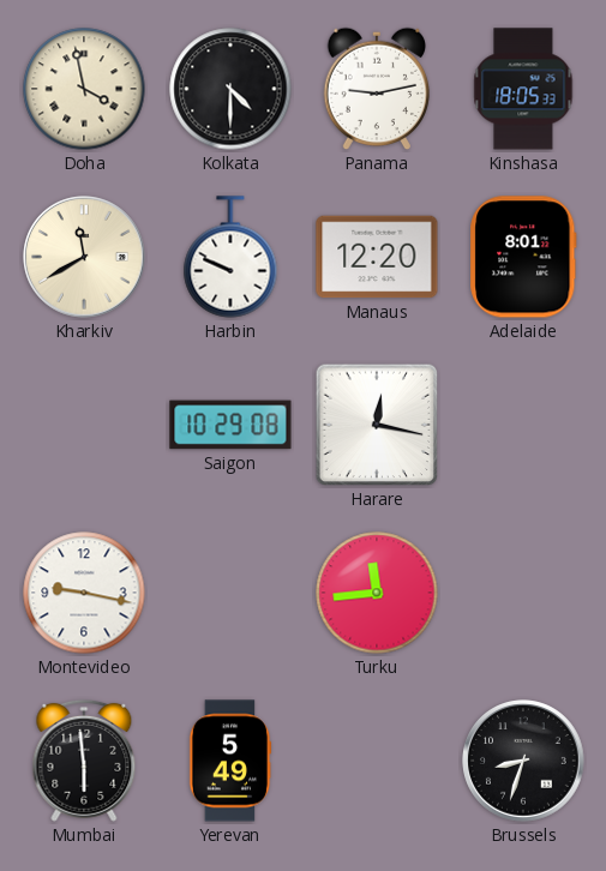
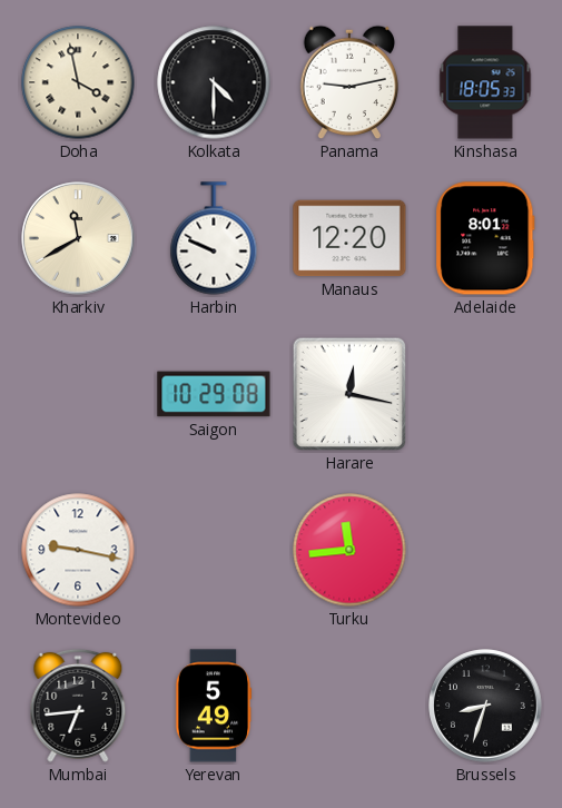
Mumbai: 5:59 -> 6:44 (78, 706)
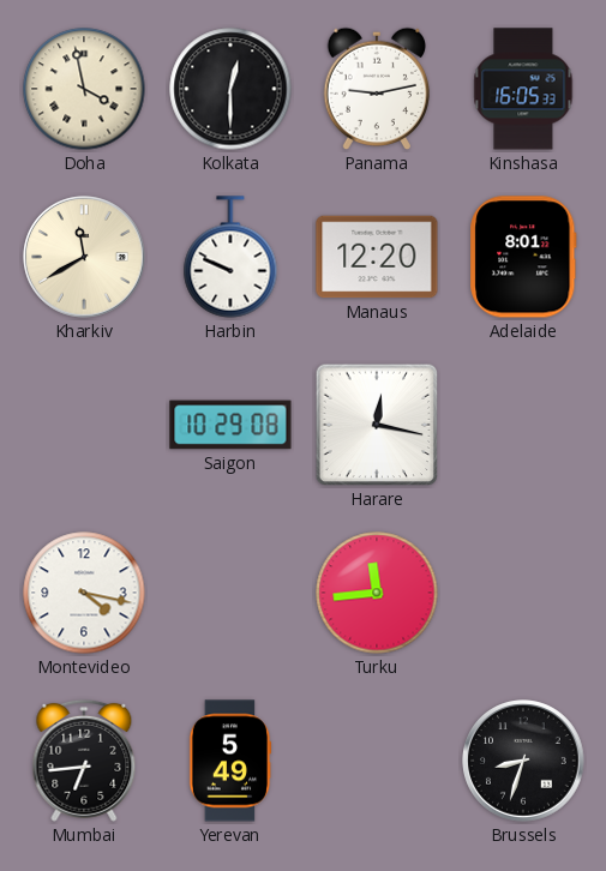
Kolkata: 4:30 -> 12:30 (230, 89)
Kinshasa: 18:05 -> 16:05 (523, 89)
Montevideo: 9:17 -> 4:17 (84, 593)
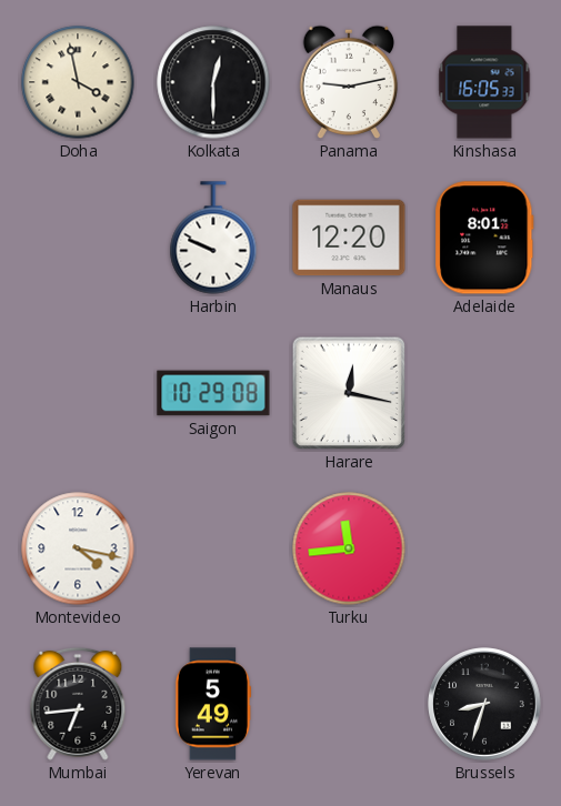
Kharkiv: 11:40 -> none (84, 257)
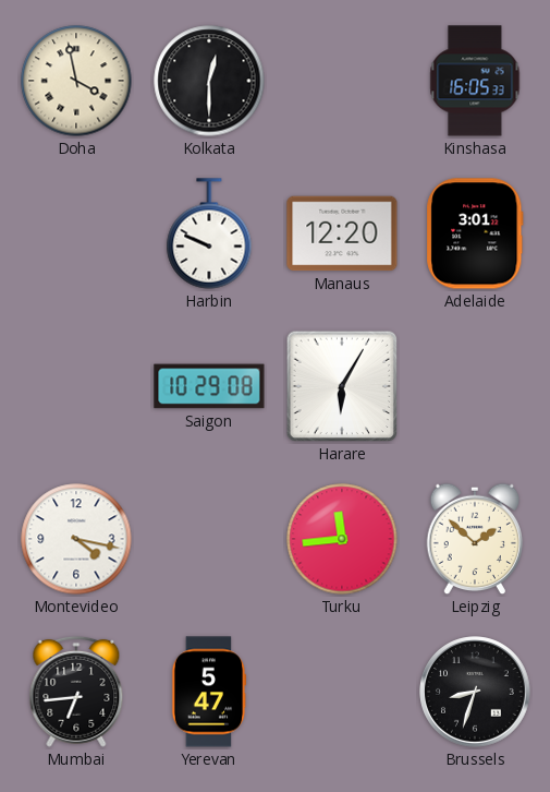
Panama: 9:13 -> none (349, 82)
Adelaide: 8:01 -> 3:01 (475, 233)
Harare: 12:17 -> 6:05 (342, 386)
Leipzig: none -> 1:52 (475, 539)
Yerevan: 5:49 -> 5:47 (209, 692)
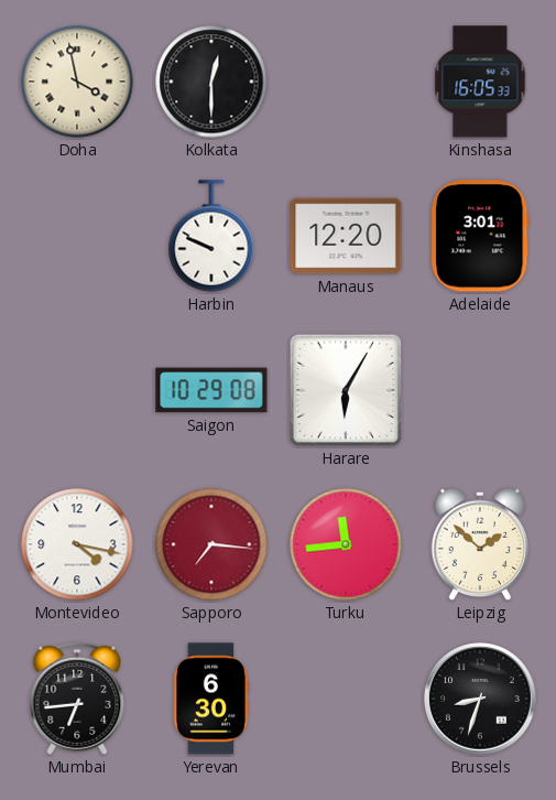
Sapporo: none -> 7:16 (211, 544)
Yerevan: 5:47 -> 6:30 (211, 699)
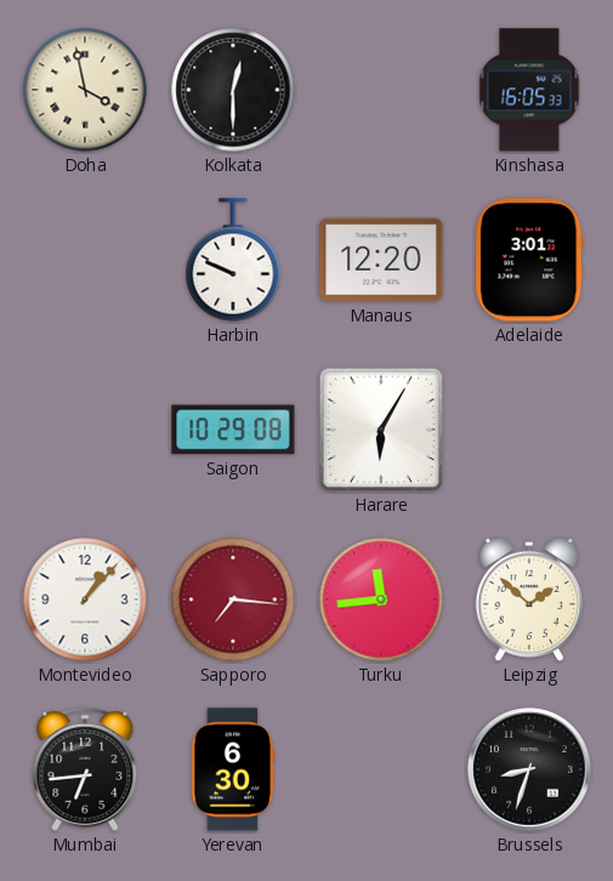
Montevideo: 4:17 -> 1:07 (85, 599)
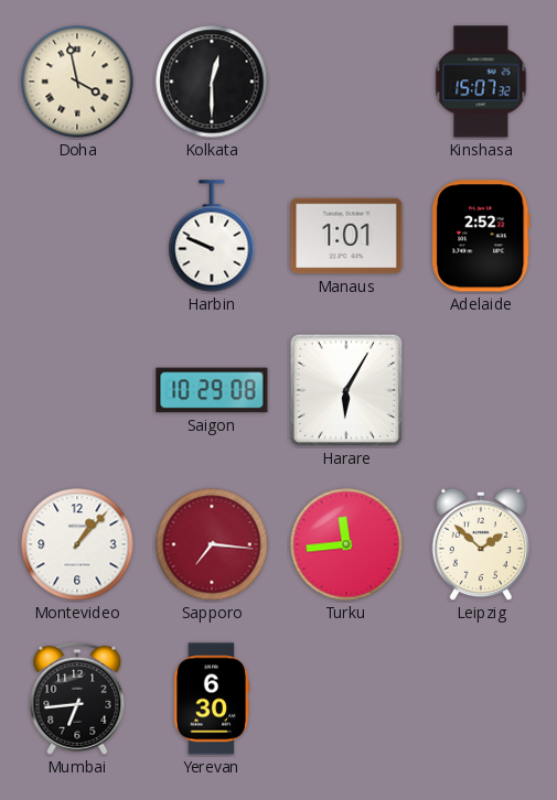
Kinshasa: 16:05 -> 15:07 (481, 82)
Manaus: 12:20 -> 1:01 (346, 236)
Adelaide: 3:01 -> 2:52 (481, 236)
Brussels: 8:33 -> none (529, 769)
